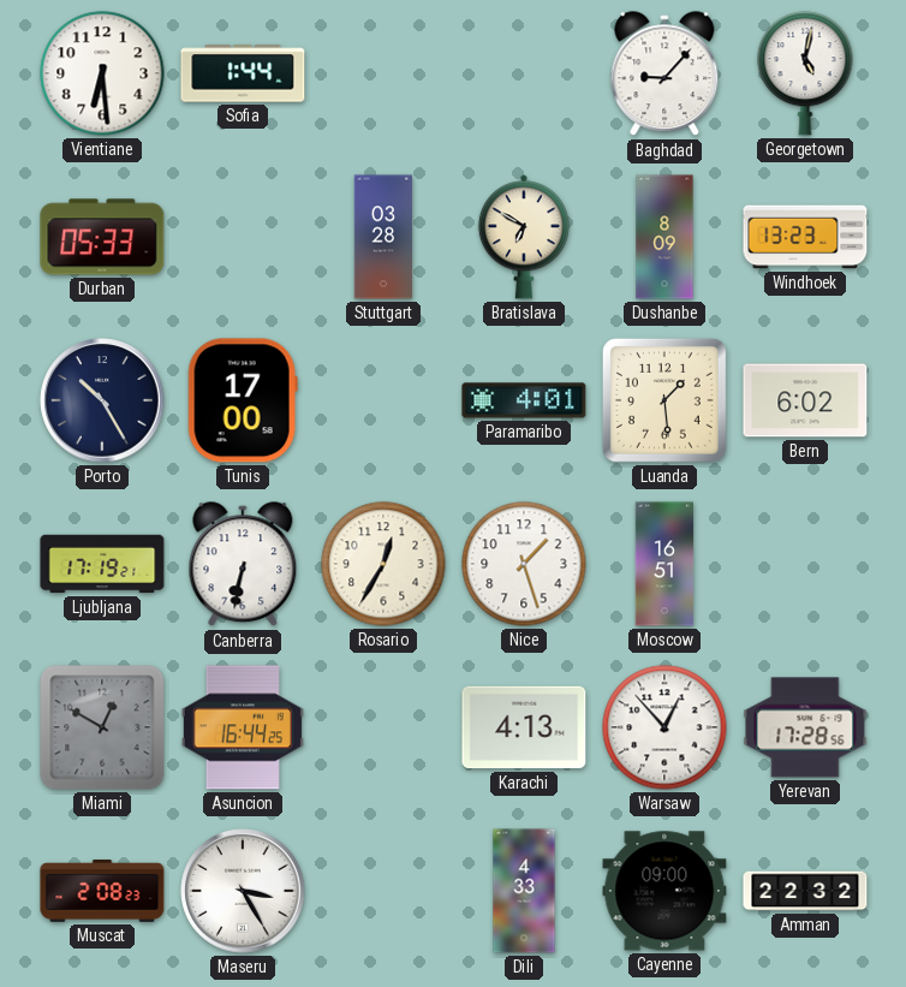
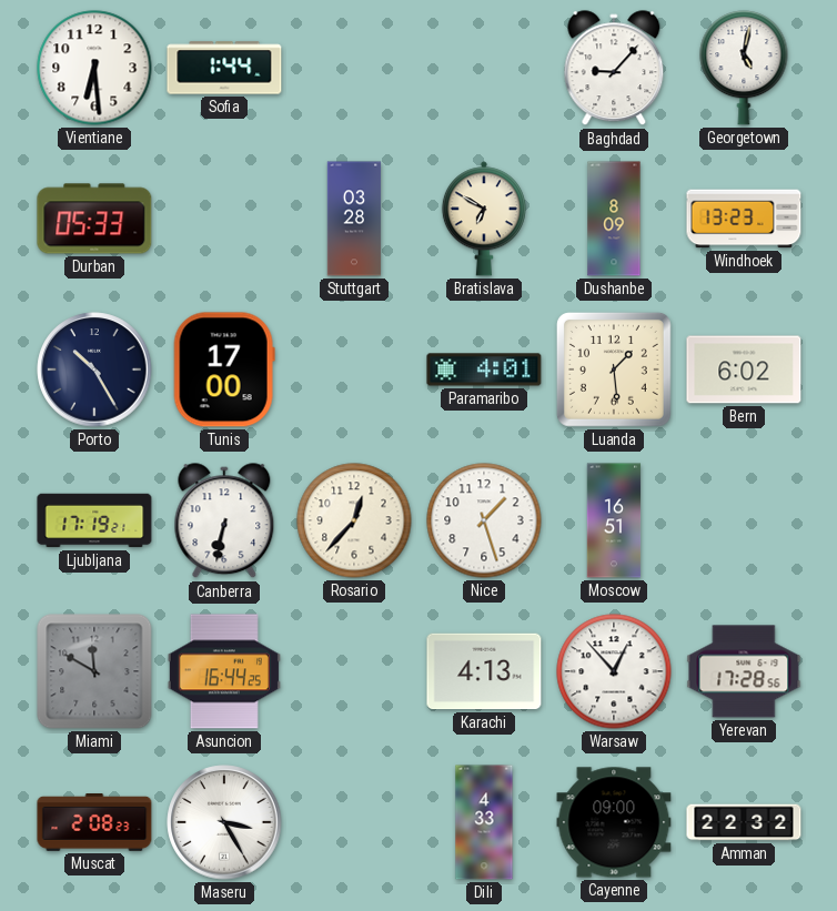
Rosario: 12:35 -> 12:37 (354, 520)
Miami: 12:50 -> 11:50 (94, 671)
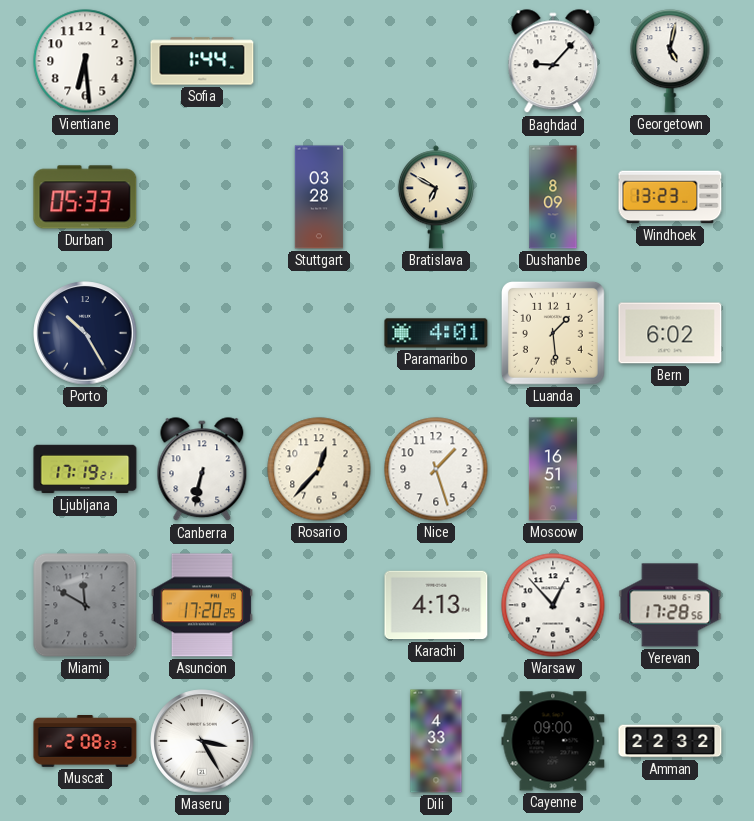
Tunis: 17:00 -> none (224, 370)
Asuncion: 16:44 -> 17:20 (202, 605)
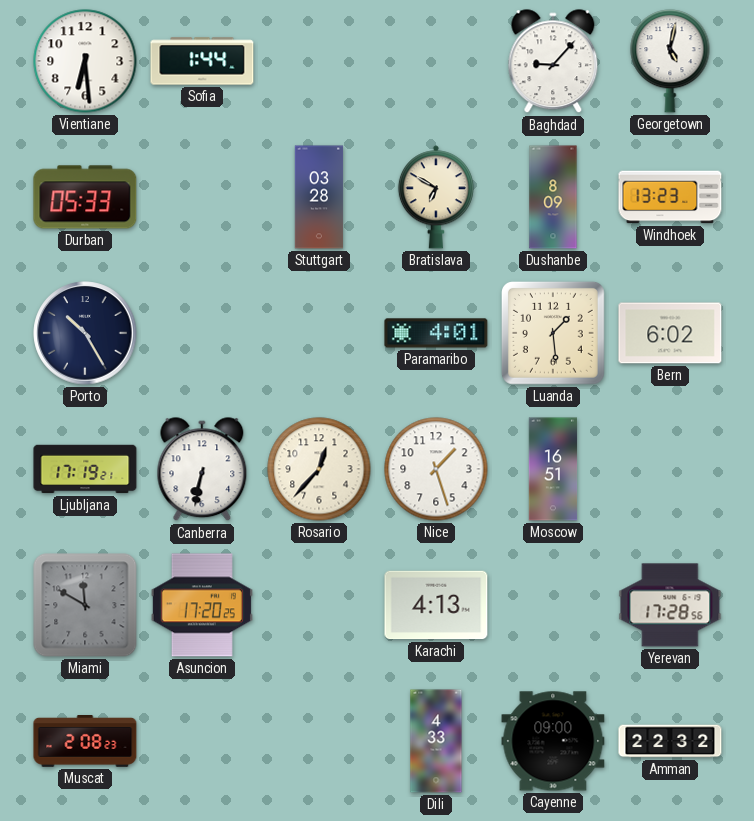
Warsaw: 12:53 -> none (553, 605)
Maseru: 3:25 -> none (202, 741)
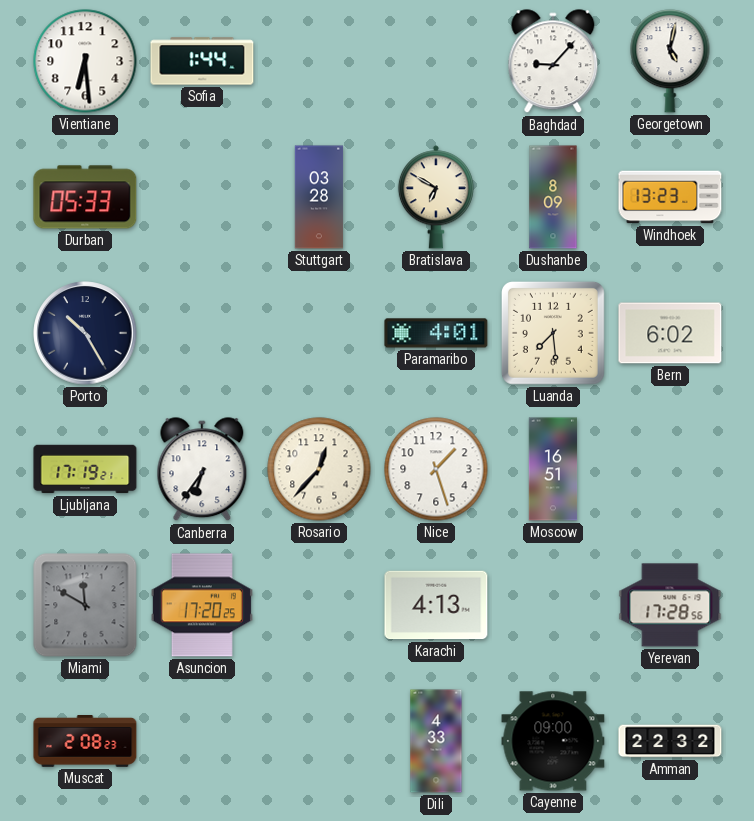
Luanda: 1:29 -> 7:29 (553, 333)
Canberra: 6:32 -> 6:36 (202, 470)
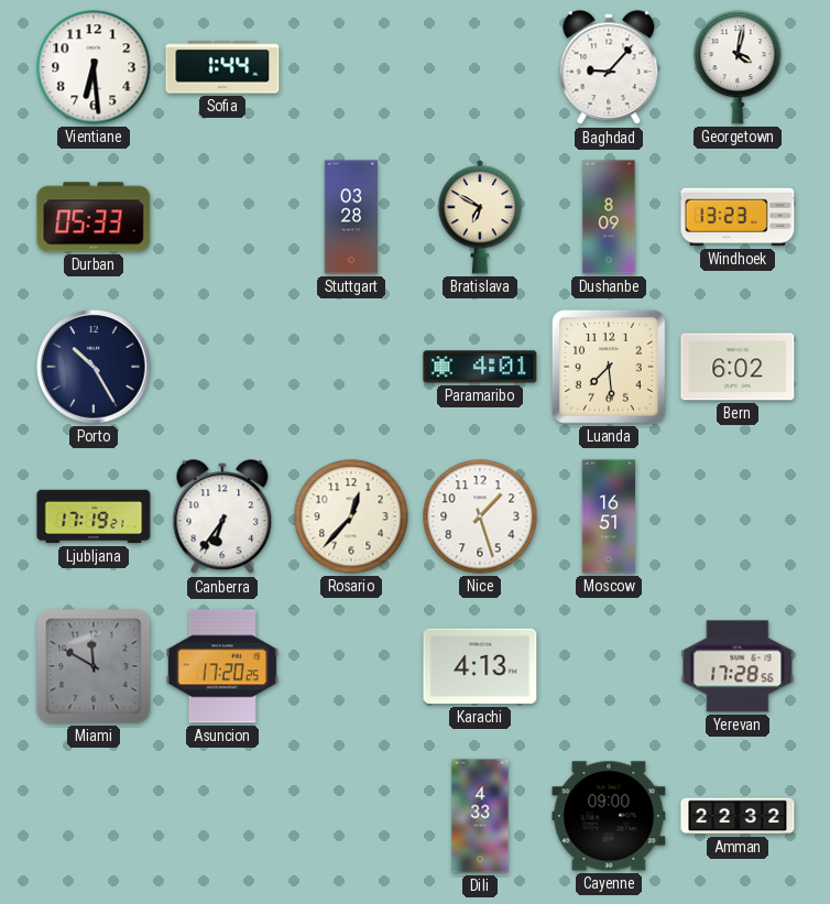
Georgetown: 5:02 -> 4:02 (738, 67)
Muscat: 2:08 -> none (85, 742)
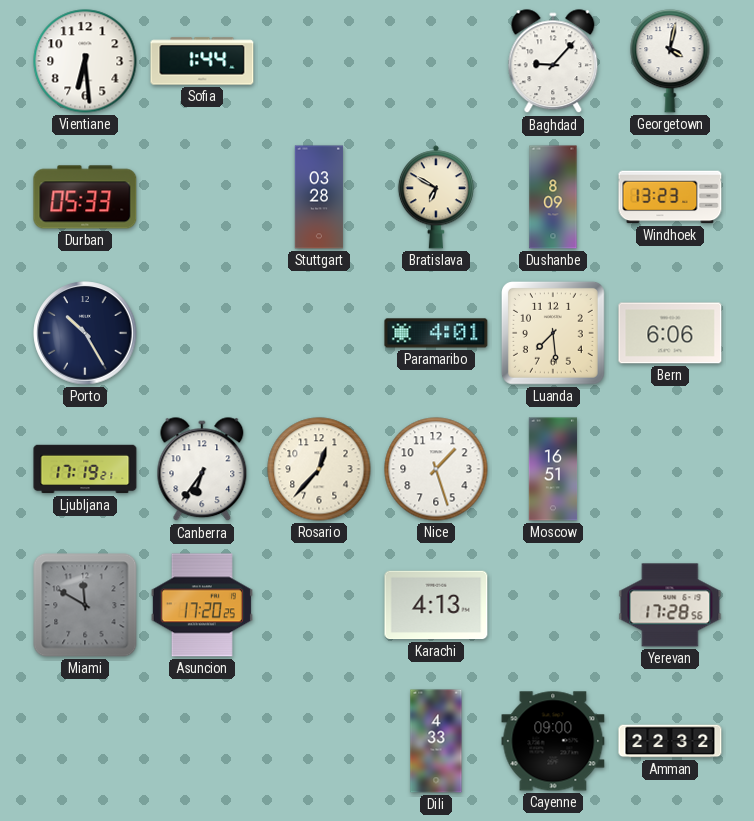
Bern: 6:02 -> 6:06 (670, 333)
